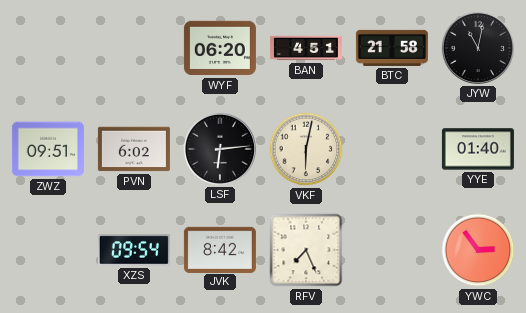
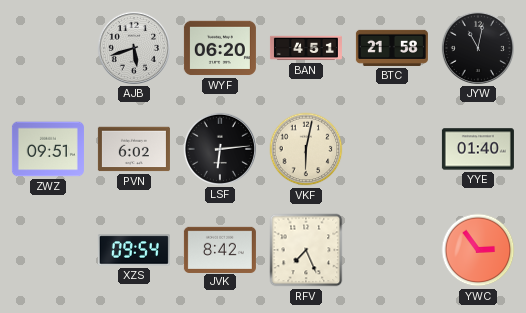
AJB: none -> 5:42 (134, 48)
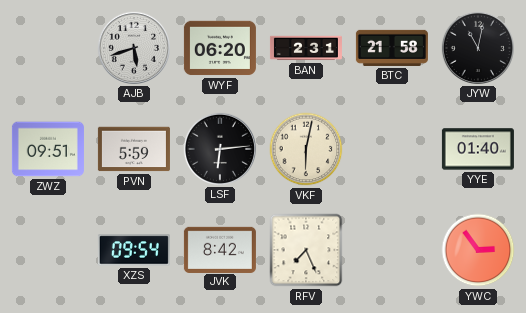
BAN: 4:51 -> 2:31 (306, 48)
PVN: 6:02 -> 5:59 (134, 149)
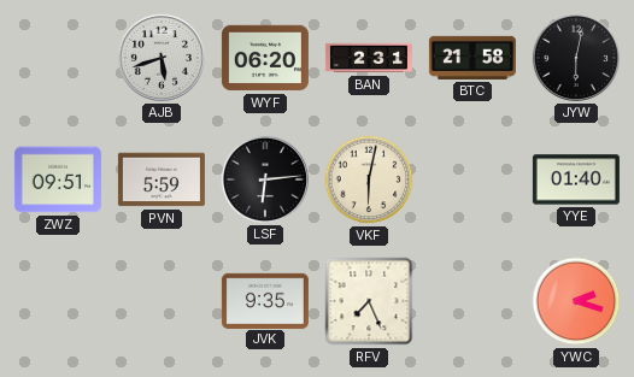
JYW: 11:02 -> 6:02 (576, 58)
XZS: 09:54 -> none (134, 250)
JVK: 8:42 -> 9:35 (265, 300)
YWC: 2:54 -> 2:18 (576, 301)
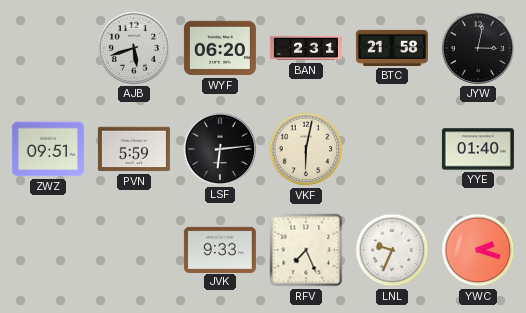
JYW: 6:02 -> 3:02 (478, 48)
JVK: 9:35 -> 9:33 (220, 249)
LNL: none -> 9:34 (392, 250)
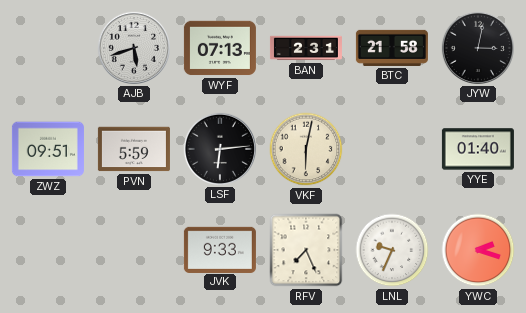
WYF: 06:20 -> 07:13 (220, 48)
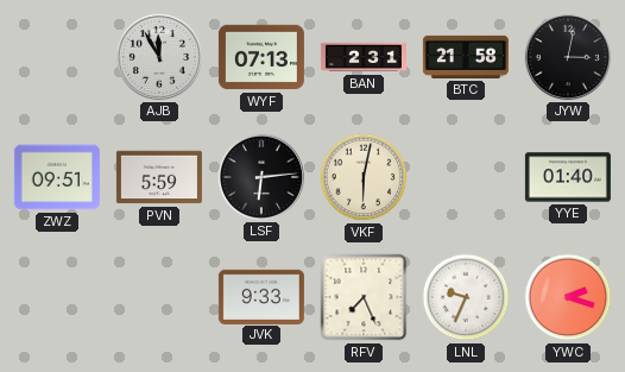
AJB: 5:42 -> 11:55 (159, 57)
